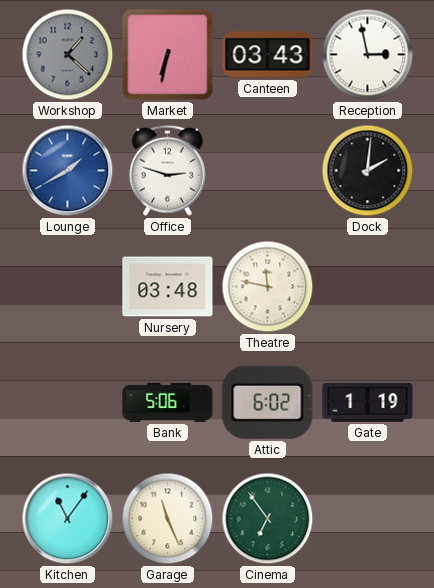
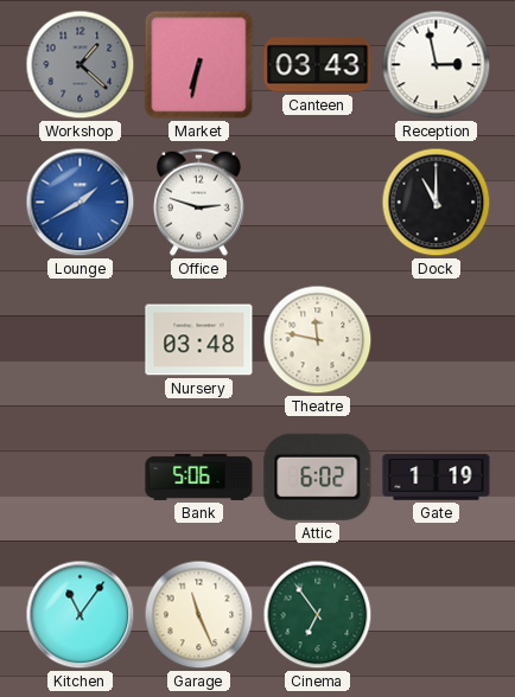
Dock: 2:01 -> 11:00 (437, 203)
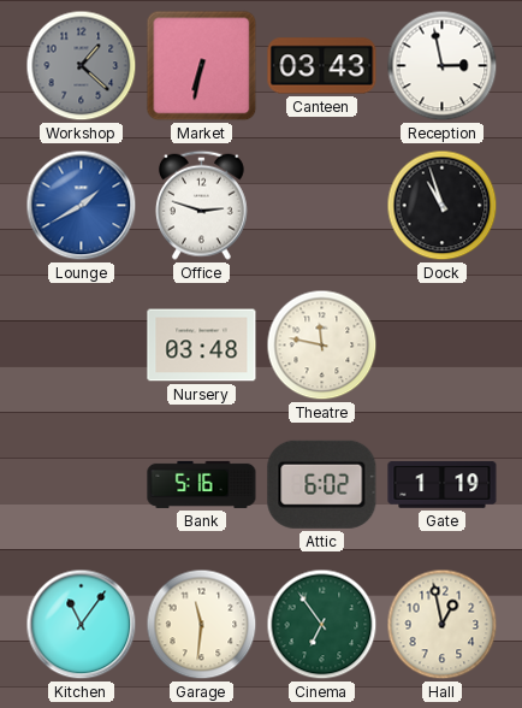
Dock: 11:00 -> 10:57 (443, 206)
Bank: 5:06 -> 5:16 (202, 484)
Garage: 11:26 -> 11:31 (202, 625)
Hall: none -> 12:58 (443, 625)
